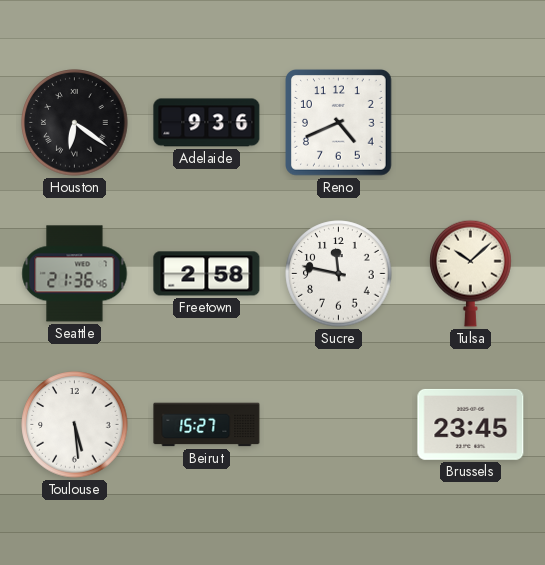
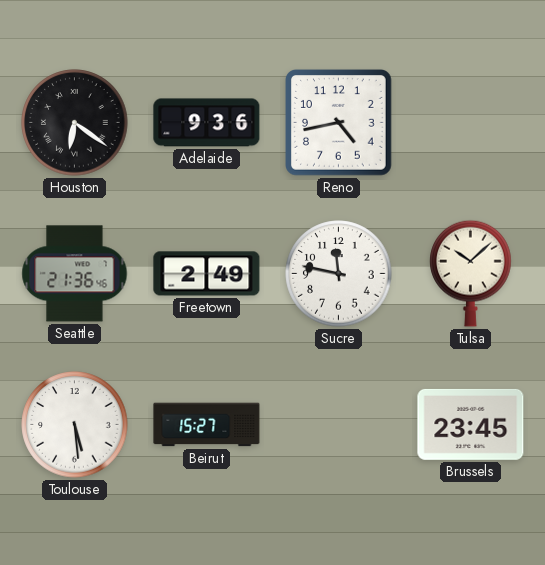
Reno: 4:41 -> 4:43 (339, 123)
Freetown: 2:58 -> 2:49 (207, 274)
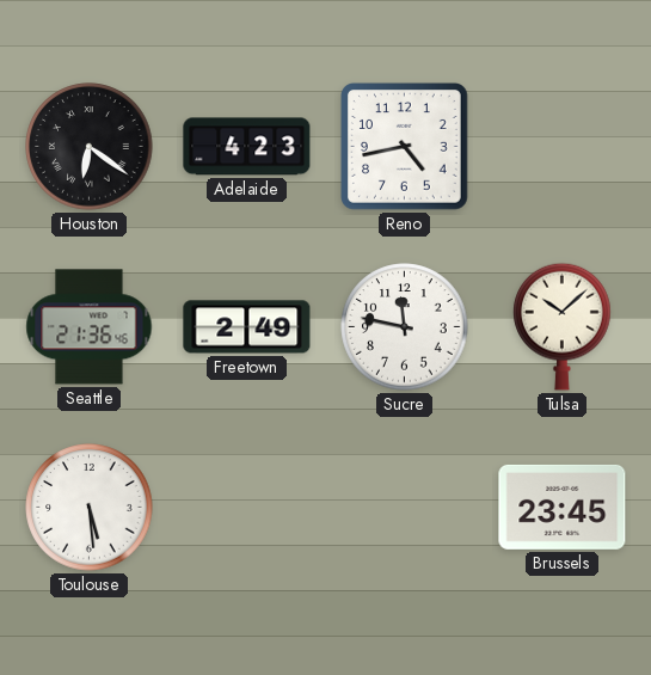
Adelaide: 9:36 -> 4:23 (247, 147)
Beirut: 15:27 -> none (207, 425)
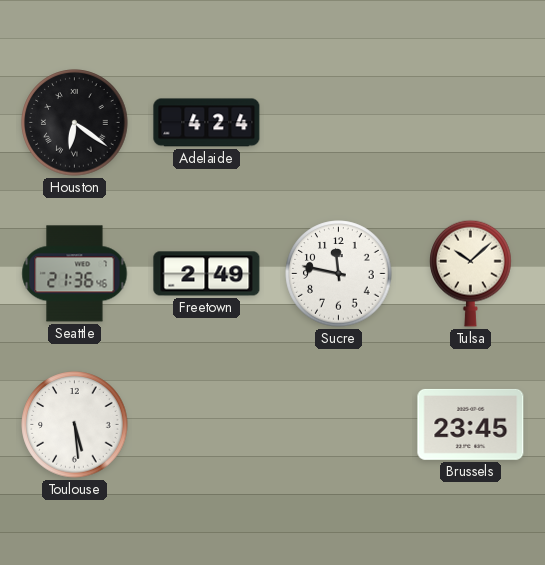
Adelaide: 4:23 -> 4:24 (207, 123)
Reno: 4:43 -> none (405, 147)
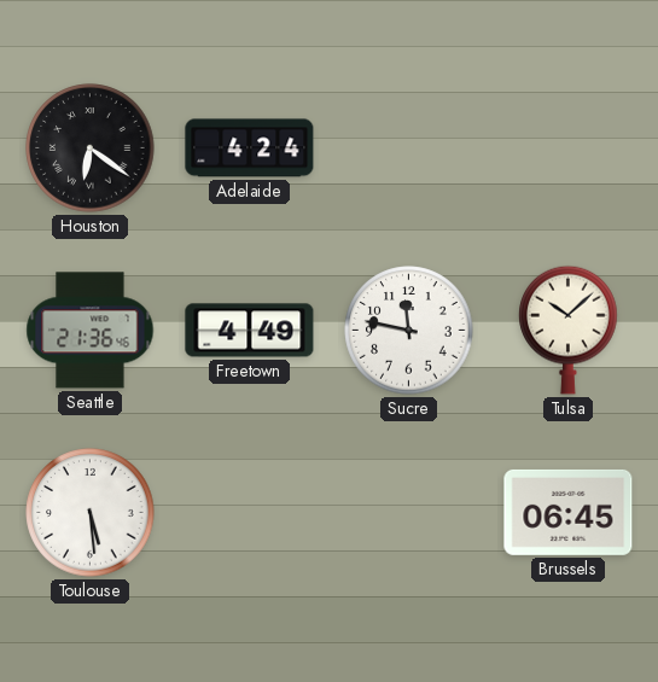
Freetown: 2:49 -> 4:49 (250, 331)
Brussels: 23:45 -> 06:45 (569, 512)
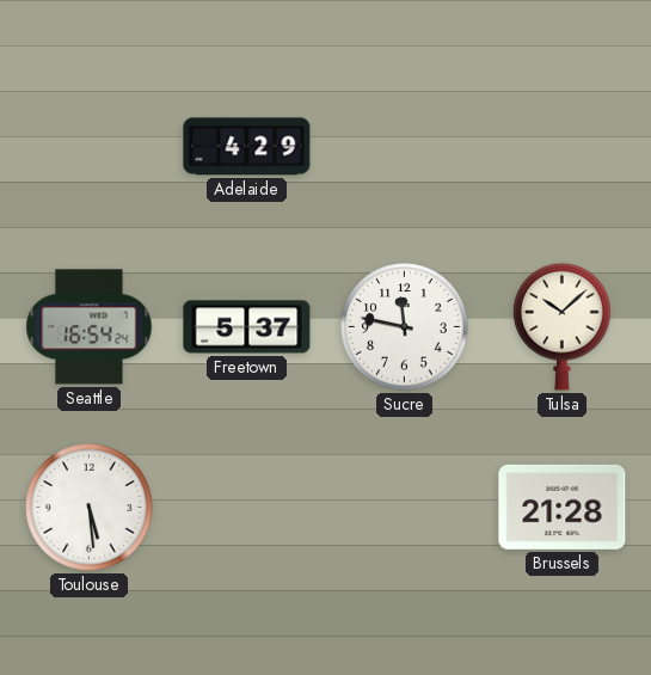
Houston: 6:21 -> none (91, 148)
Adelaide: 4:24 -> 4:29 (247, 147)
Seattle: 21:36 -> 16:54 (90, 327)
Freetown: 4:49 -> 5:37 (247, 327)
Brussels: 06:45 -> 21:28 (563, 507)
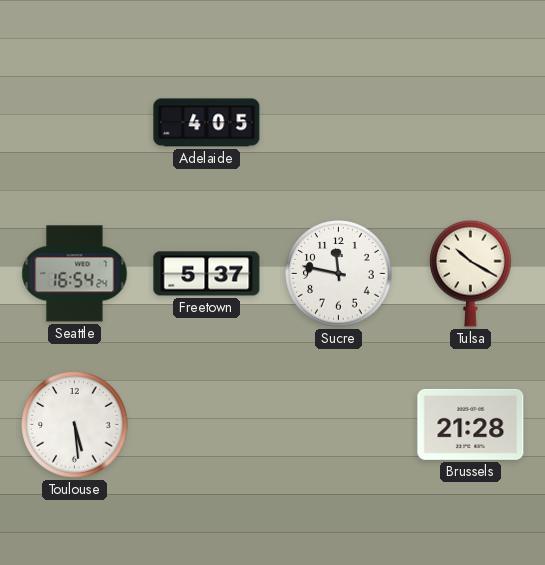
Adelaide: 4:29 -> 4:05 (207, 123)
Tulsa: 10:08 -> 10:20 (471, 273)
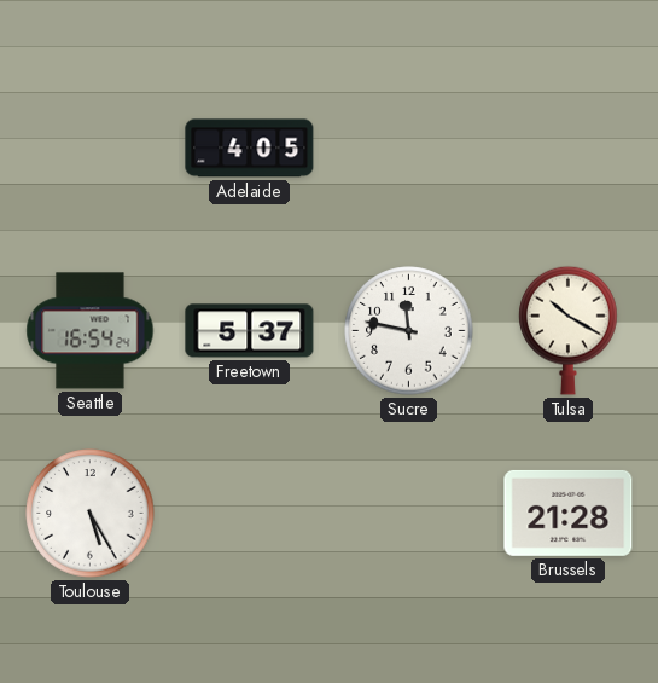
Toulouse: 5:29 -> 5:25 (91, 514)
